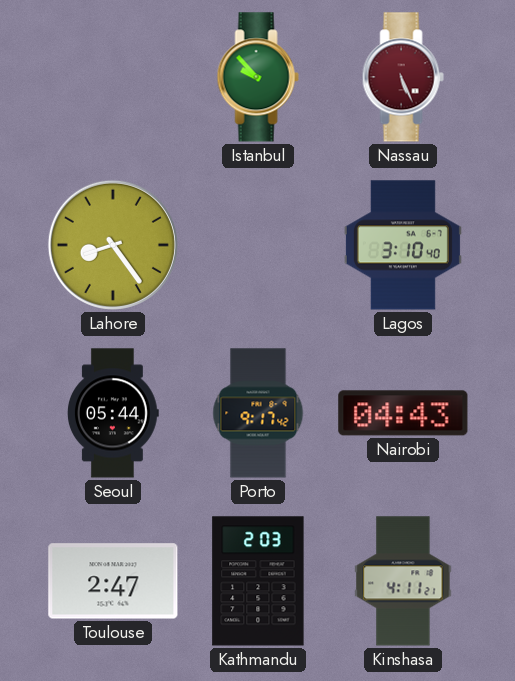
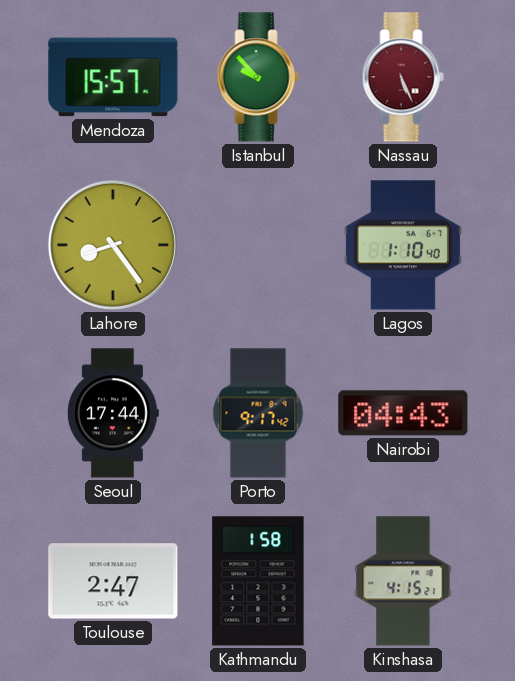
Mendoza: none -> 15:57 (113, 77)
Lagos: 3:10 -> 1:10 (403, 245)
Seoul: 05:44 -> 17:44 (114, 413)
Kathmandu: 2:03 -> 1:58 (258, 581)
Kinshasa: 4:11 -> 4:15 (403, 581)
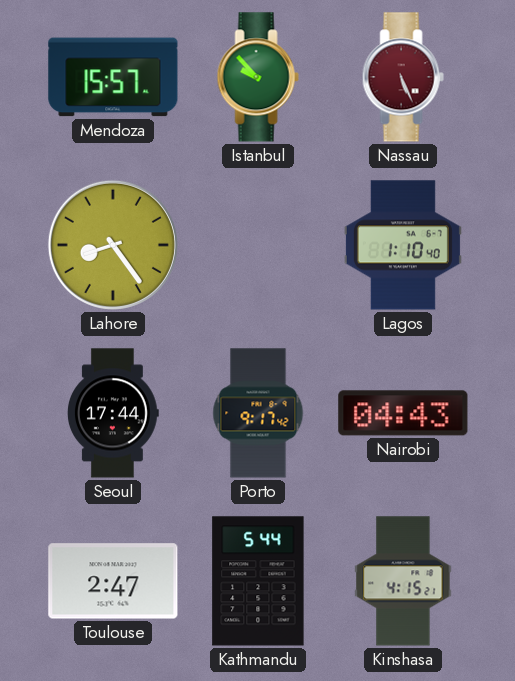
Kathmandu: 1:58 -> 5:44 (258, 581)
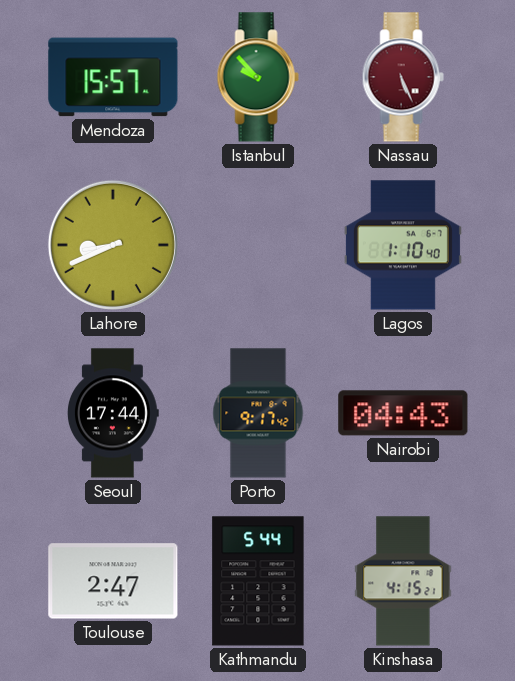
Lahore: 8:24 -> 8:41 (113, 245)
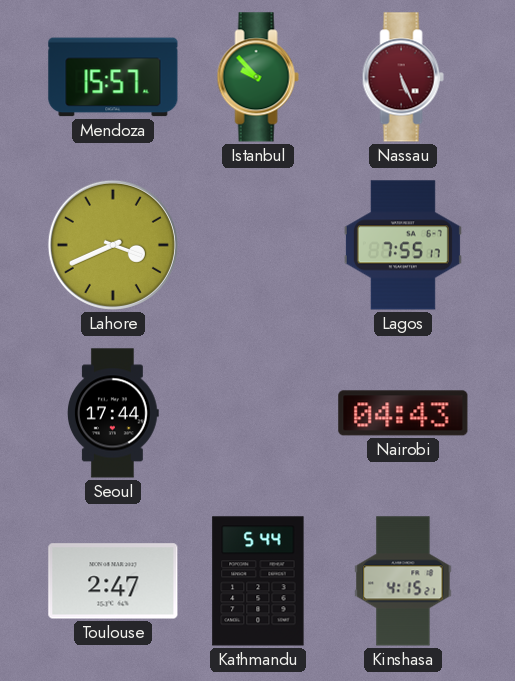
Lahore: 8:41 -> 3:41 (113, 245)
Lagos: 1:10 -> 7:55 (403, 245)
Porto: 9:17 -> none (258, 413)
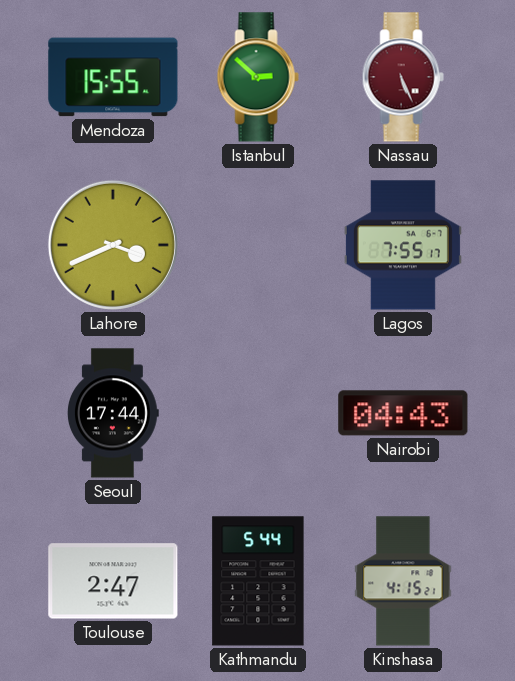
Mendoza: 15:57 -> 15:55 (113, 77)
Istanbul: 9:53 -> 2:52 (258, 77)
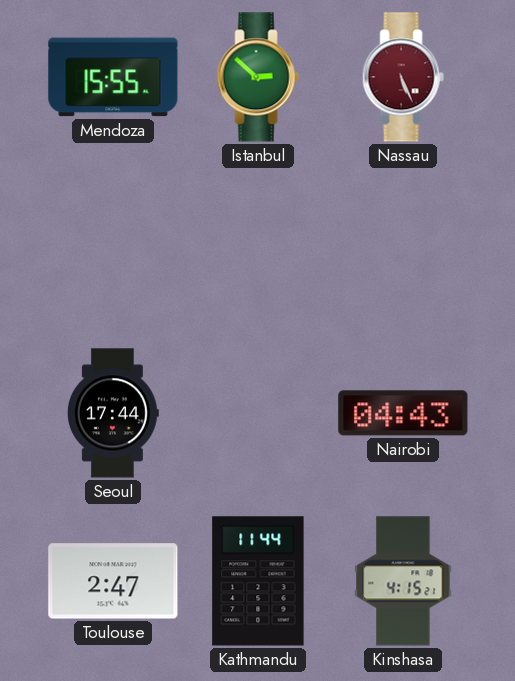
Lahore: 3:41 -> none (113, 245)
Lagos: 7:55 -> none (403, 245)
Kathmandu: 5:44 -> 11:44 (258, 581)
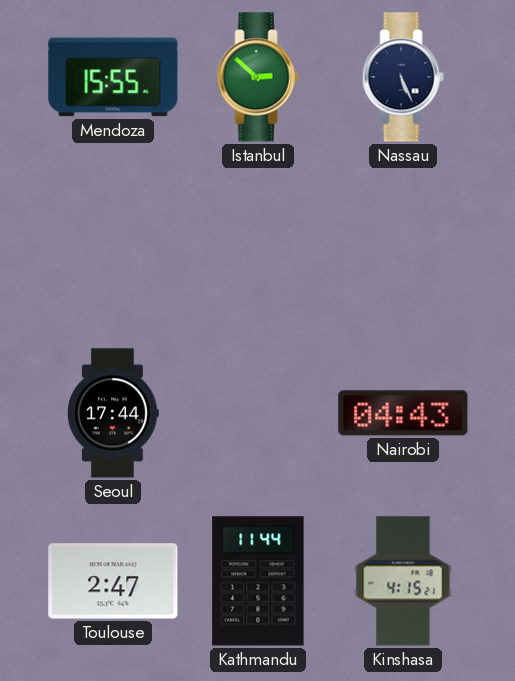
Nassau dial: burgundy -> navy (403, 77)
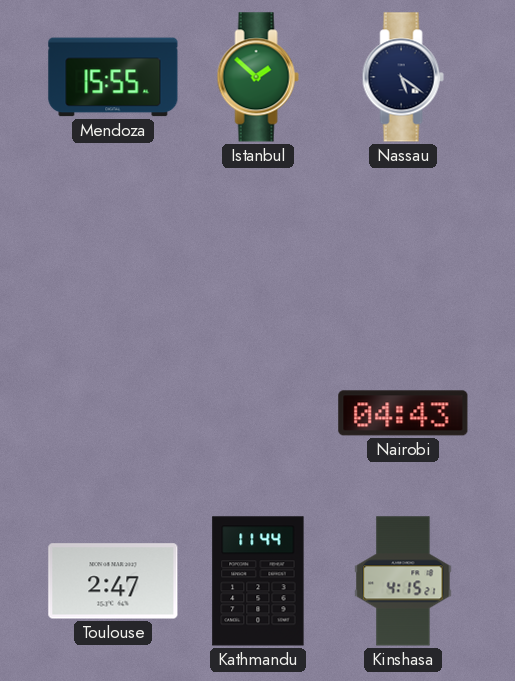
Istanbul: 2:52 -> 1:52 (258, 77)
Nassau: 5:26 -> 5:21 (403, 77)
Seoul: 17:44 -> none (114, 413)
